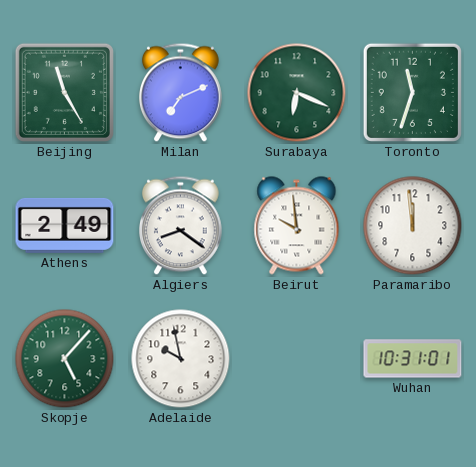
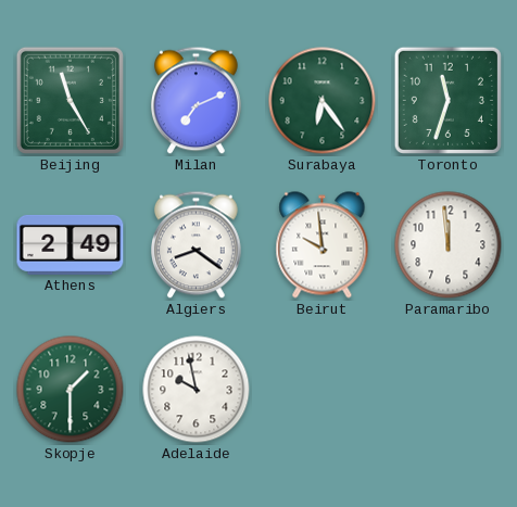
Surabaya: 6:19 -> 6:24 (323, 101)
Skopje: 5:07 -> 1:30 (71, 390)
Wuhan: 10:31 -> none (413, 359)
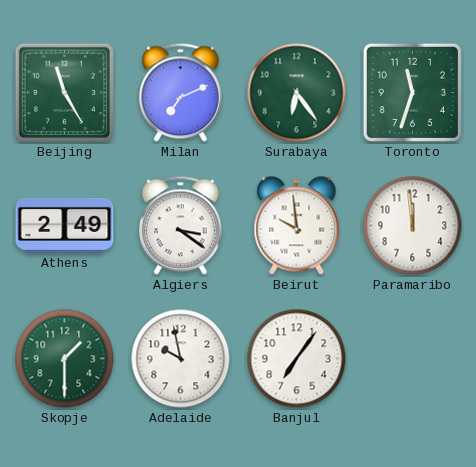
Algiers: 8:21 -> 3:21 (181, 226)
Banjul: none -> 7:06 (297, 359)
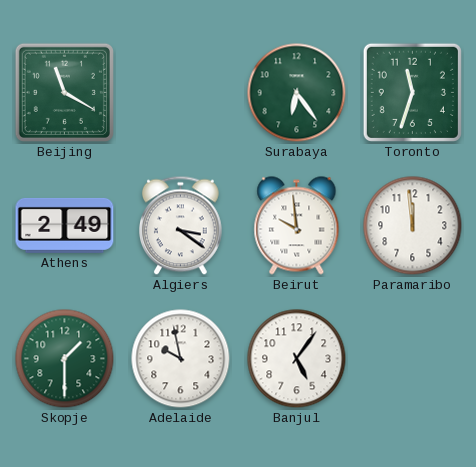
Beijing: 11:25 -> 11:20 (64, 92)
Milan: 7:11 -> none (181, 93)
Banjul: 7:06 -> 5:06 (297, 359)
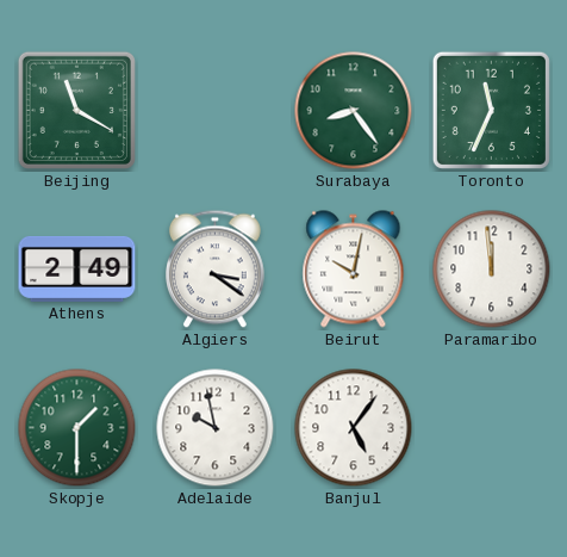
Surabaya: 6:24 -> 8:24 (354, 111)
Toronto: 11:33 -> 11:34 (491, 110)
Beirut: 9:59 -> 10:02 (354, 270)
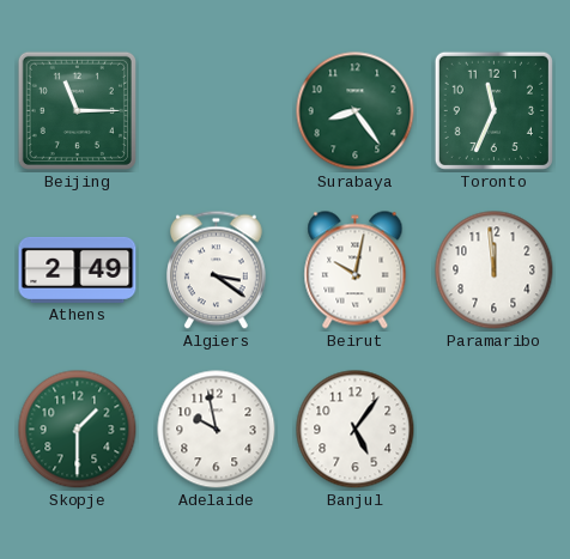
Beijing: 11:20 -> 11:15 (77, 110)
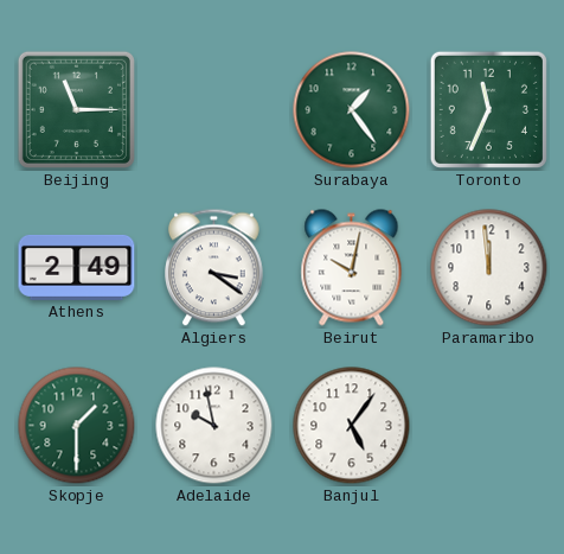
Surabaya: 8:24 -> 1:24 (352, 110)
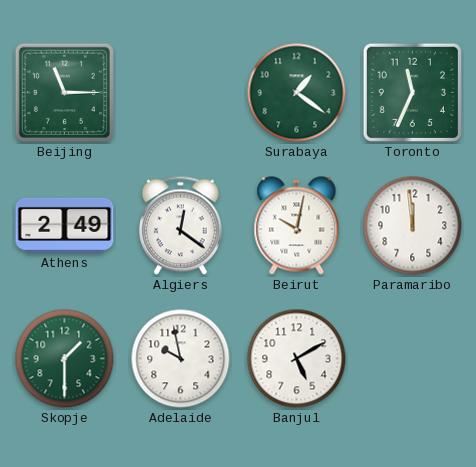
Surabaya: 1:24 -> 1:21 (297, 93)
Algiers: 3:21 -> 12:21 (181, 226)
Banjul: 5:06 -> 5:10 (297, 359)
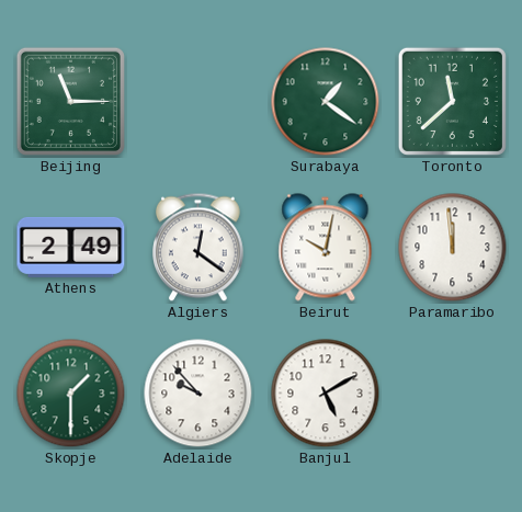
Toronto: 11:34 -> 11:38 (452, 101)
Adelaide: 9:58 -> 9:53 (198, 394)
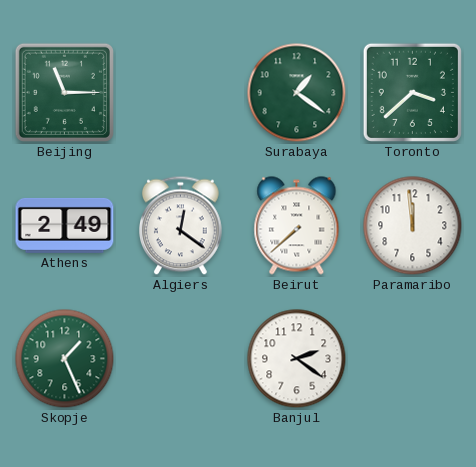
Toronto: 11:38 -> 3:38 (412, 92)
Beirut: 10:02 -> 7:38 (297, 226)
Skopje: 1:30 -> 1:26 (65, 359)
Adelaide: 9:53 -> none (198, 394)
Banjul: 5:10 -> 2:21 (297, 359)
